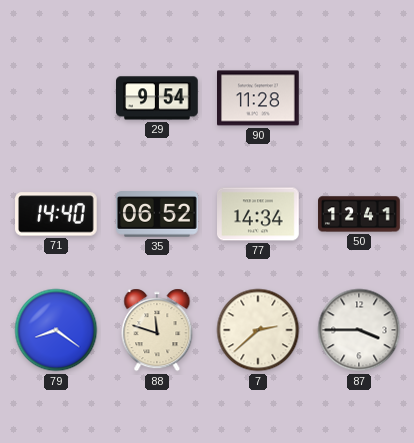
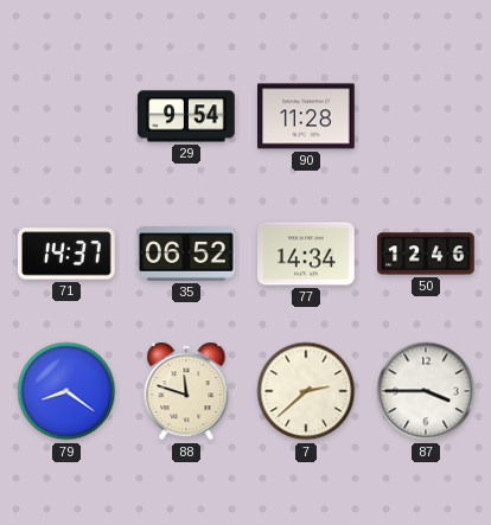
71: 14:40 -> 14:37 (68, 254)
50: 12:41 -> 12:46 (426, 254)
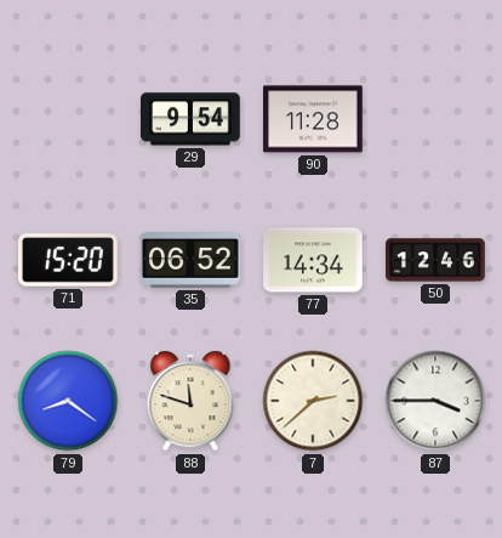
71: 14:37 -> 15:20 (69, 260)
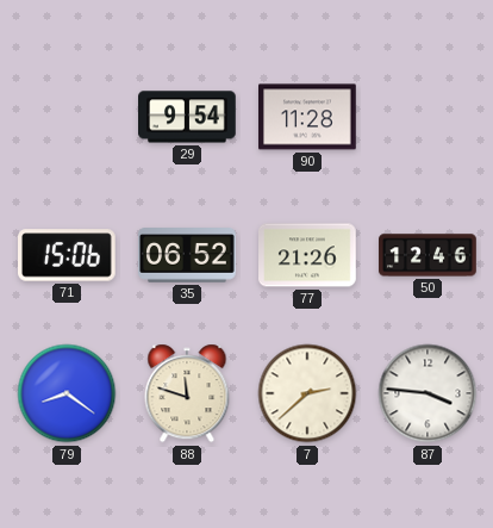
71: 15:20 -> 15:06 (68, 255)
77: 14:34 -> 21:26 (308, 255)
87: 3:45 -> 3:46 (428, 393)
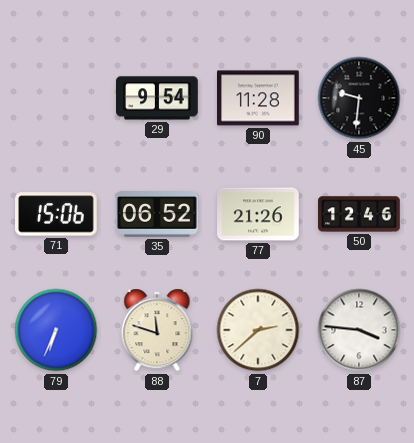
45: none -> 9:31 (359, 98)
79: 8:21 -> 6:34 (56, 330)
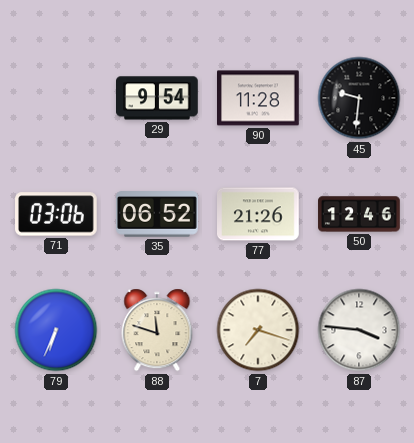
71: 15:06 -> 03:06 (57, 214)
7: 2:38 -> 7:18 (258, 330)
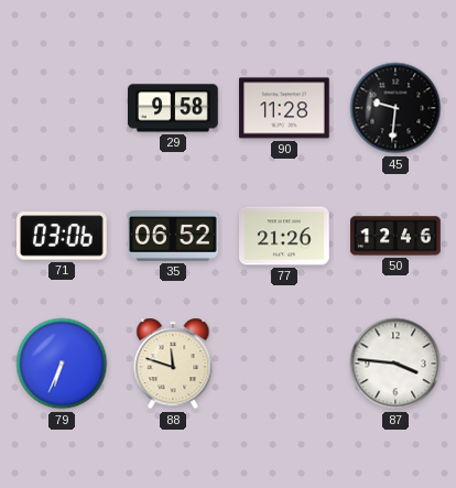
29: 9:54 -> 9:58 (174, 108)
7: 7:18 -> none (258, 330)
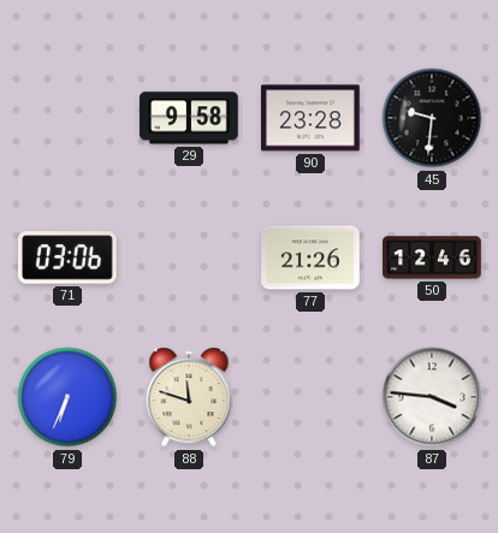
90: 11:28 -> 23:28 (312, 118)
35: 06:52 -> none (173, 236)
